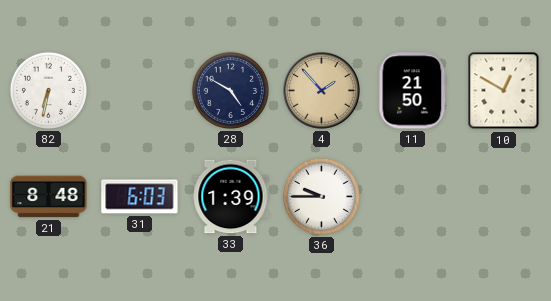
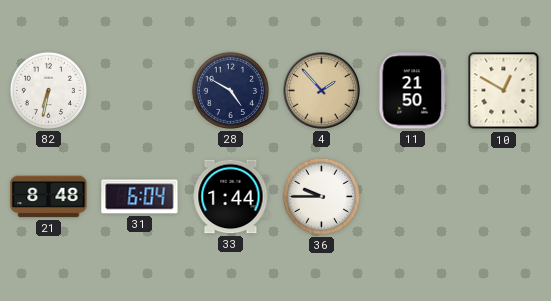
31: 6:03 -> 6:04 (140, 197)
33: 1:39 -> 1:44 (231, 197)
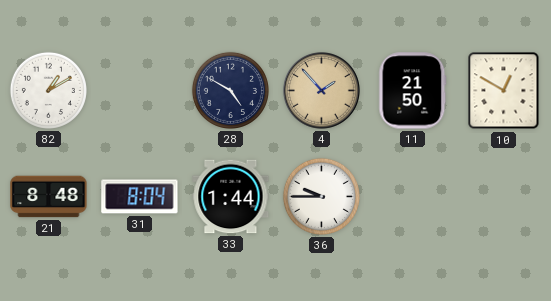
82: 6:32 -> 1:10 (48, 90)
31: 6:04 -> 8:04 (140, 197)
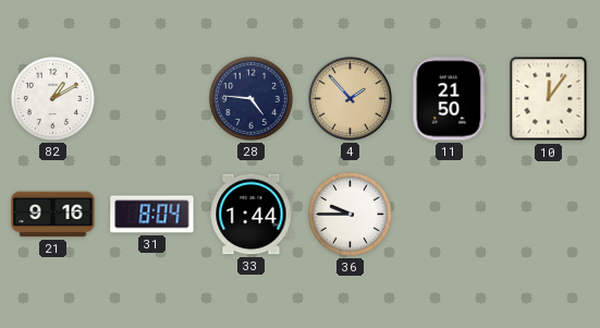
28: 4:50 -> 4:46 (250, 98)
10: 12:50 -> 12:06 (549, 99)
21: 8:48 -> 9:16 (53, 215)
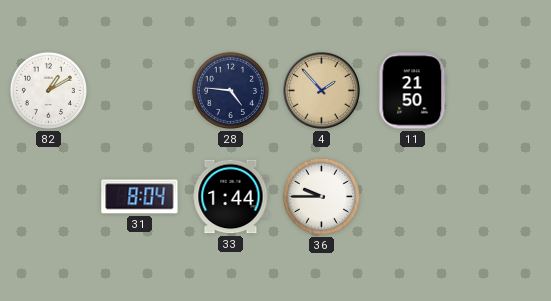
10: 12:06 -> none (549, 99)
21: 9:16 -> none (53, 215)
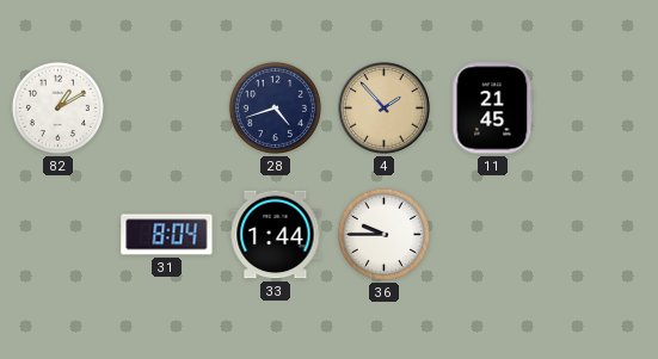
28: 4:46 -> 4:42 (275, 107)
11: 21:50 -> 21:45 (493, 109)
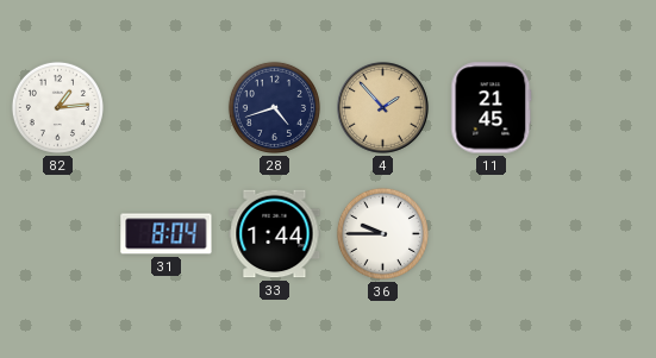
82: 1:10 -> 1:14 (57, 107)
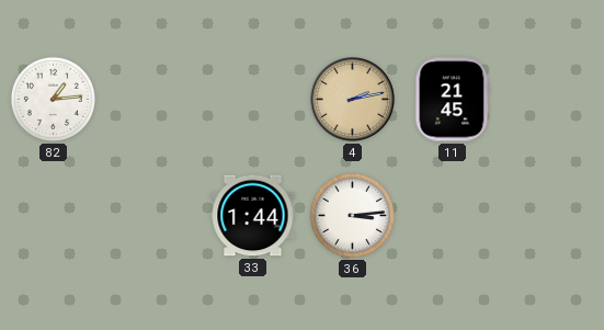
28: 4:42 -> none (274, 107)
4: 1:53 -> 2:13 (353, 100)
31: 8:04 -> none (167, 234)
36: 9:45 -> 3:14 (352, 215)
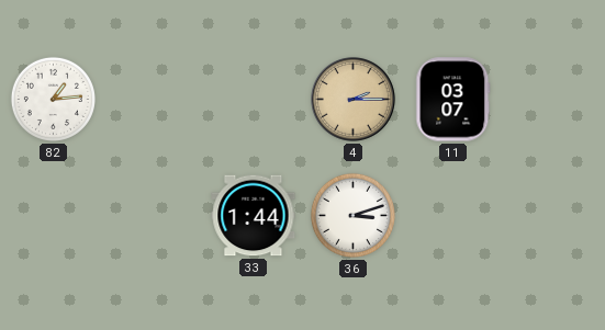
4: 2:13 -> 2:15 (354, 100)
11: 21:45 -> 03:07 (453, 100)
36: 3:14 -> 3:12 (352, 215)
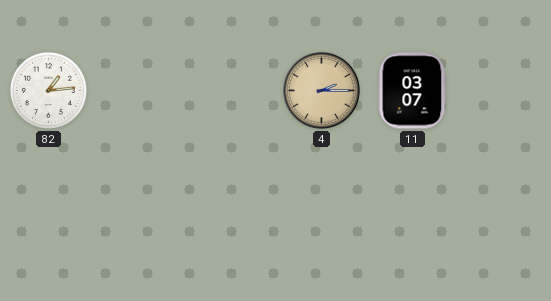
33: 1:44 -> none (254, 216)
36: 3:12 -> none (352, 215)
